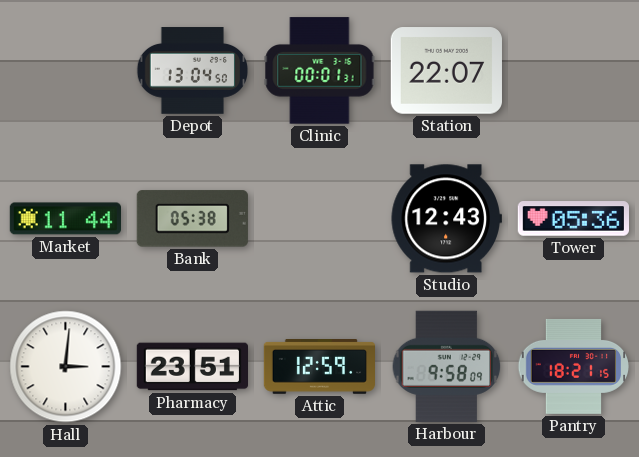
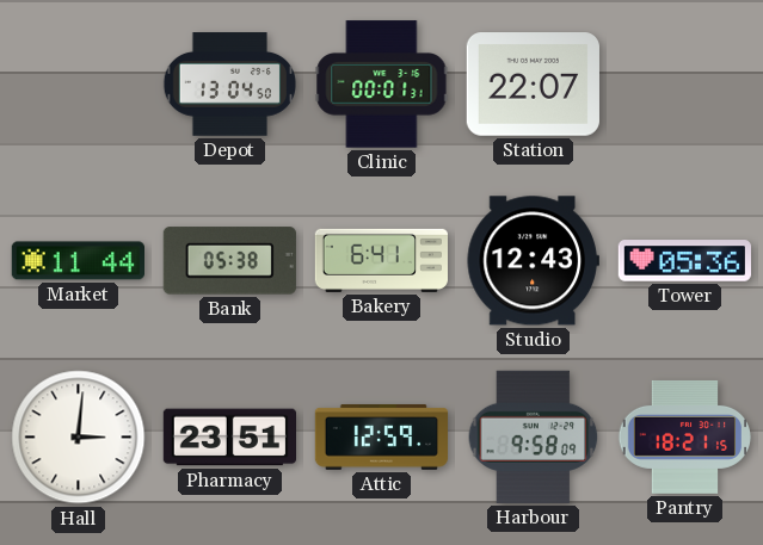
Bakery: none -> 6:41 (382, 260)
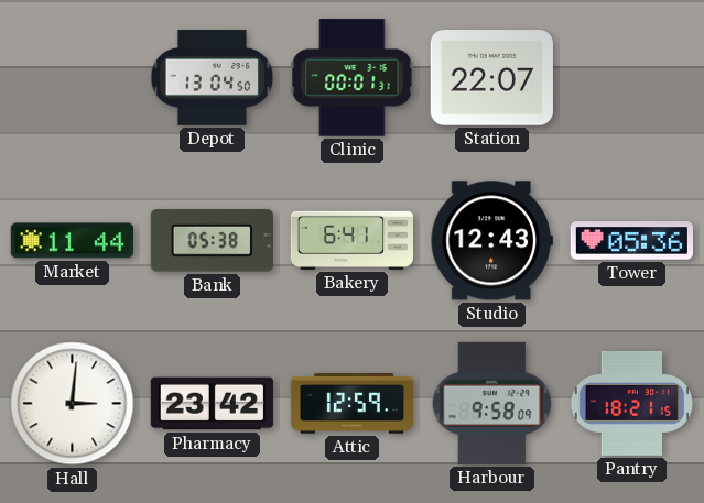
Pharmacy: 23:51 -> 23:42 (212, 404)
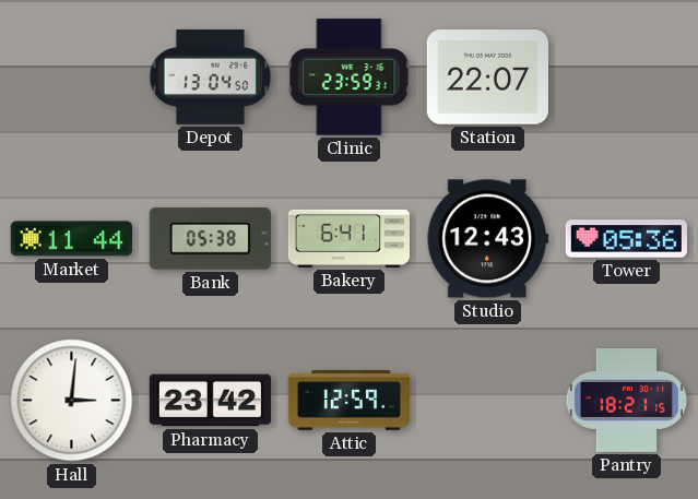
Clinic: 00:01 -> 23:59 (350, 78)
Harbour: 9:58 -> none (492, 403)
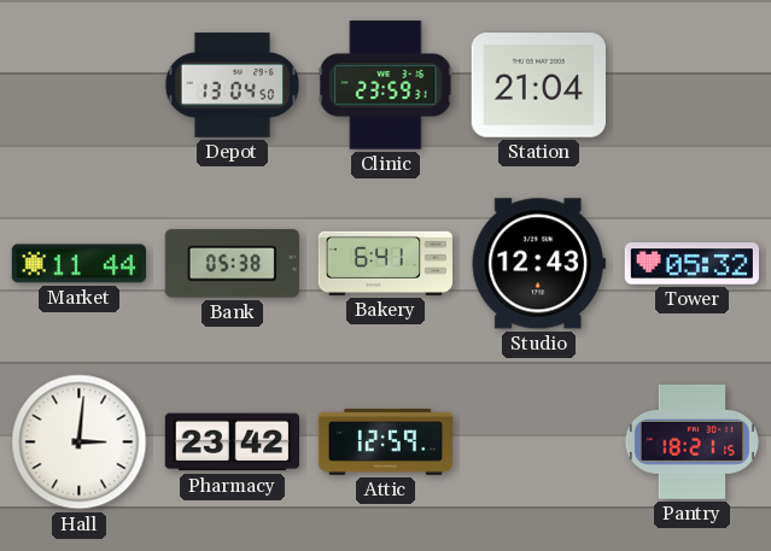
Station: 22:07 -> 21:04 (538, 86)
Tower: 05:36 -> 05:32 (691, 264)
